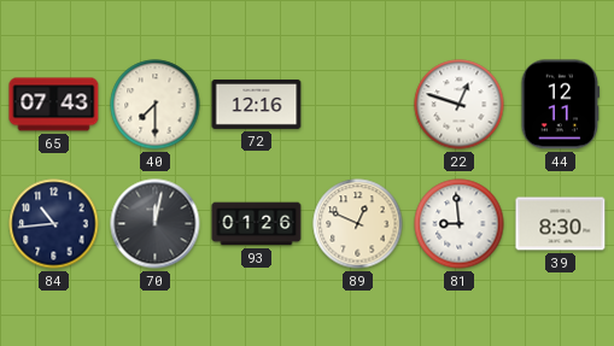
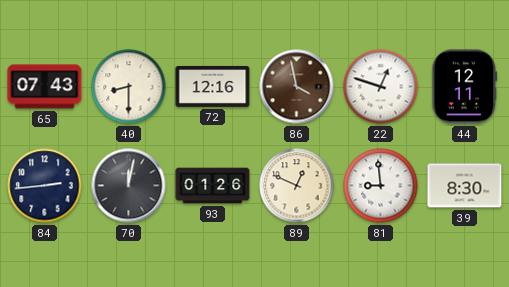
40: 7:30 -> 8:30 (129, 87)
86: none -> 3:58 (297, 87)
84: 10:44 -> 2:44 (45, 186)
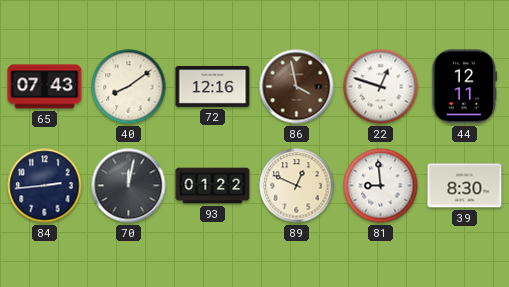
40: 8:30 -> 8:09 (129, 87)
93: 01:26 -> 01:22 (213, 186)
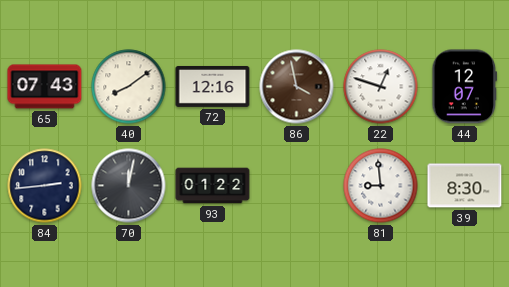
44: 12:11 -> 12:07 (465, 87)
89: 12:49 -> none (297, 186)
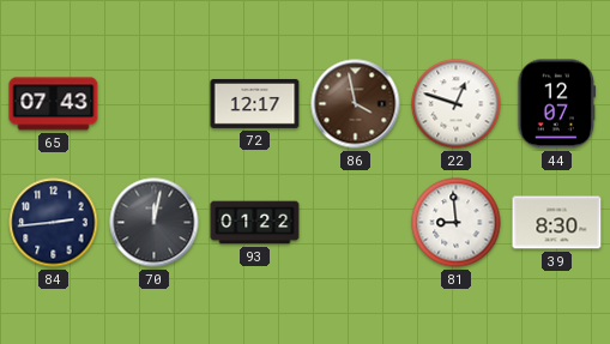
40: 8:09 -> none (129, 87)
72: 12:16 -> 12:17 (255, 103)
